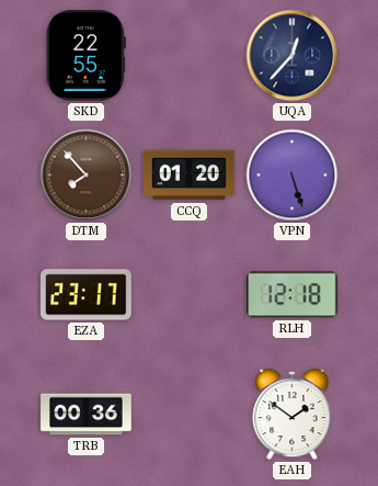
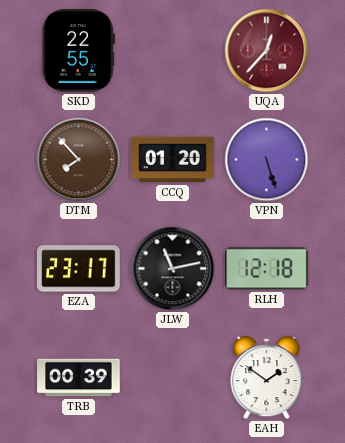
UQA dial: navy -> burgundy (267, 51)
JLW: none -> 11:13 (173, 269)
TRB: 00:36 -> 00:39 (79, 378)
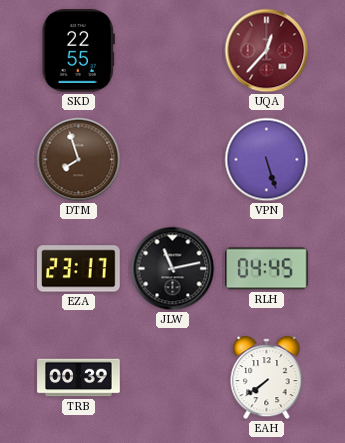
DTM: 7:53 -> 7:57 (79, 160)
CCQ: 01:20 -> none (173, 160)
RLH: 12:18 -> 04:45 (267, 269)
EAH: 1:51 -> 7:39 (267, 379)
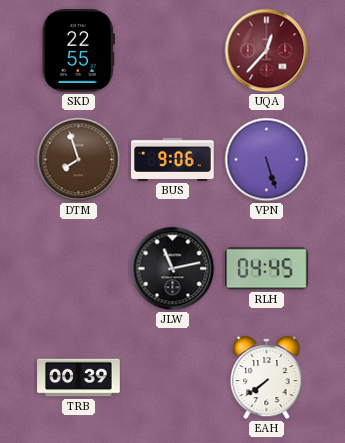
BUS: none -> 9:06 (173, 159)
EZA: 23:17 -> none (79, 269)
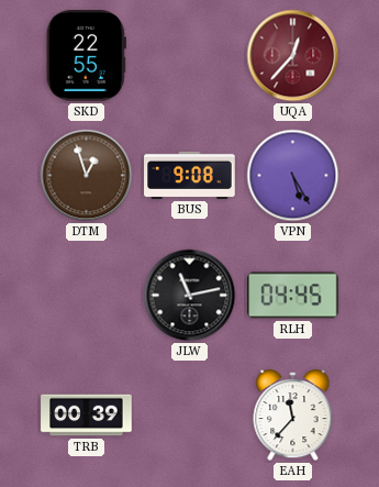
DTM: 7:57 -> 12:57 (87, 176)
BUS: 9:06 -> 9:08 (190, 175)
VPN: 5:27 -> 5:25 (293, 176)
EAH: 7:39 -> 11:37 (293, 417)
